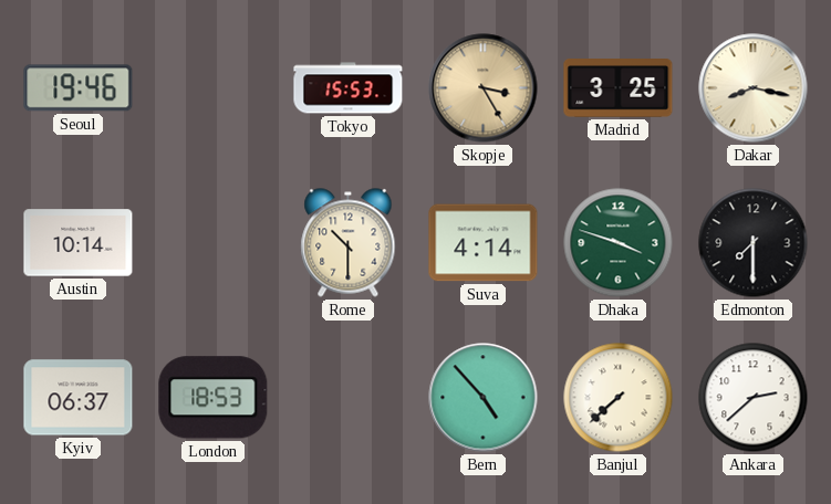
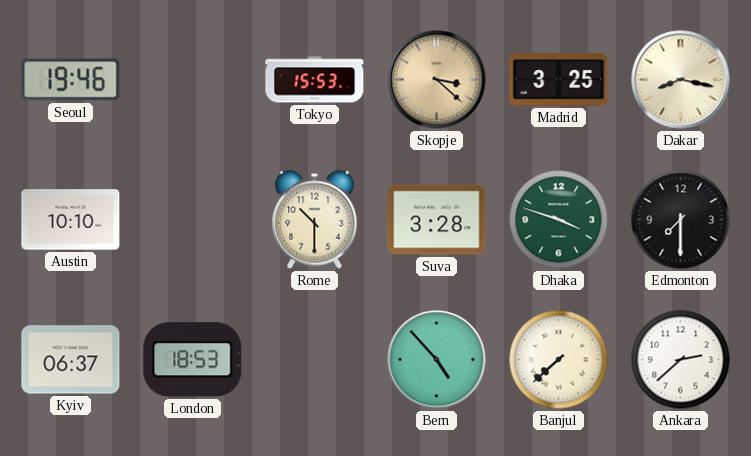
Skopje: 3:25 -> 3:22 (437, 80)
Austin: 10:14 -> 10:10 (71, 220)
Suva: 4:14 -> 3:28 (437, 220)
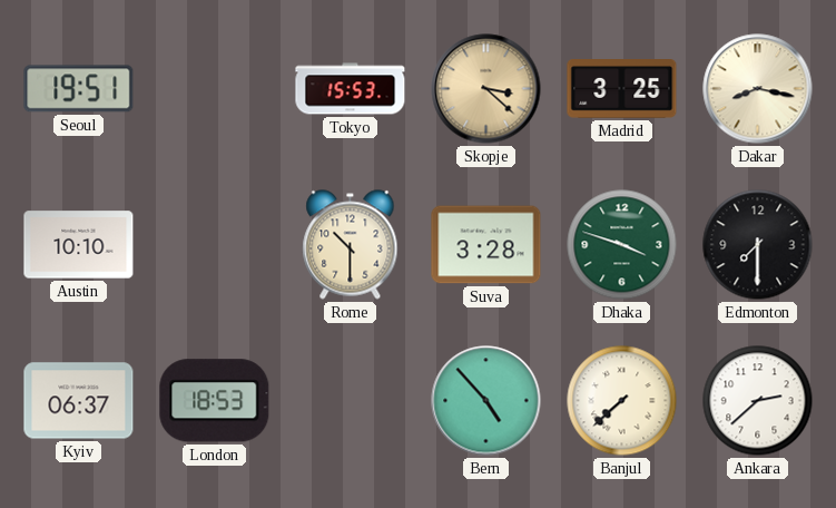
Seoul: 19:46 -> 19:51 (79, 89)
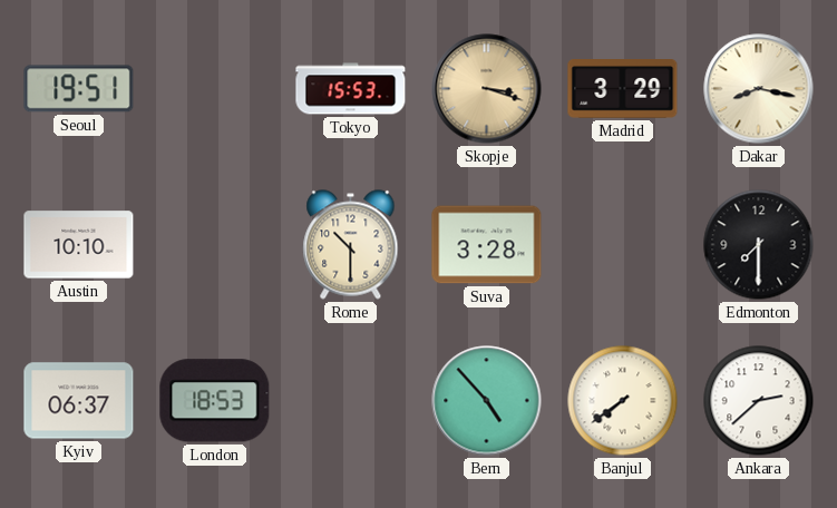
Skopje: 3:22 -> 3:18 (487, 89)
Madrid: 3:25 -> 3:29 (623, 89)
Dhaka: 3:48 -> none (622, 245)
Banjul: 7:38 -> 7:39 (623, 401)
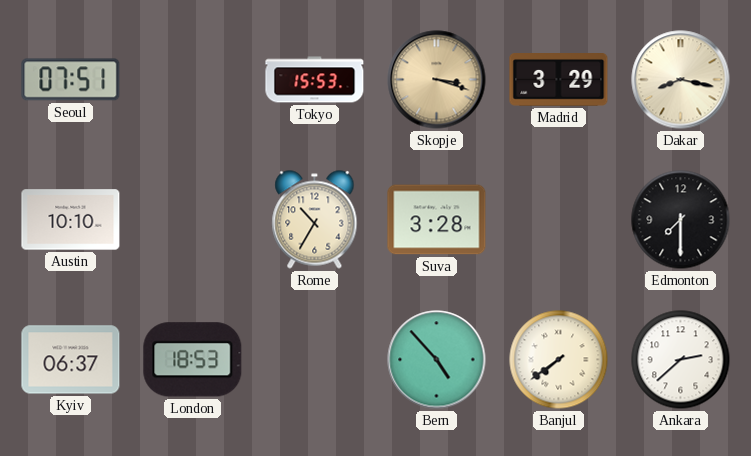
Seoul: 19:51 -> 07:51 (71, 80)
Rome: 10:30 -> 10:35 (315, 220)
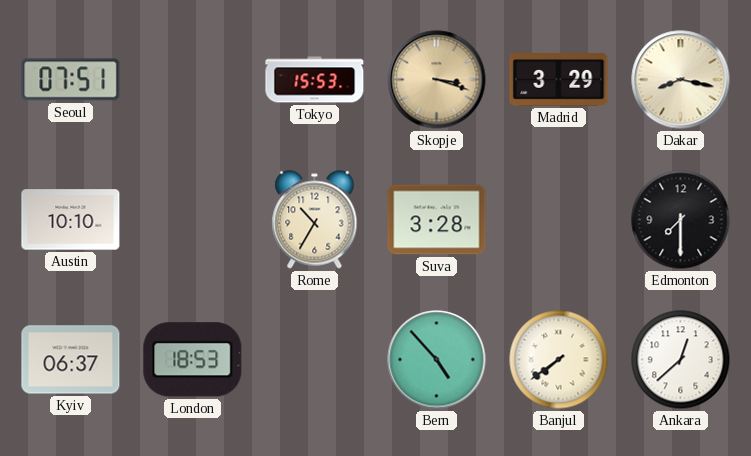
Ankara: 2:38 -> 12:38 (681, 360)
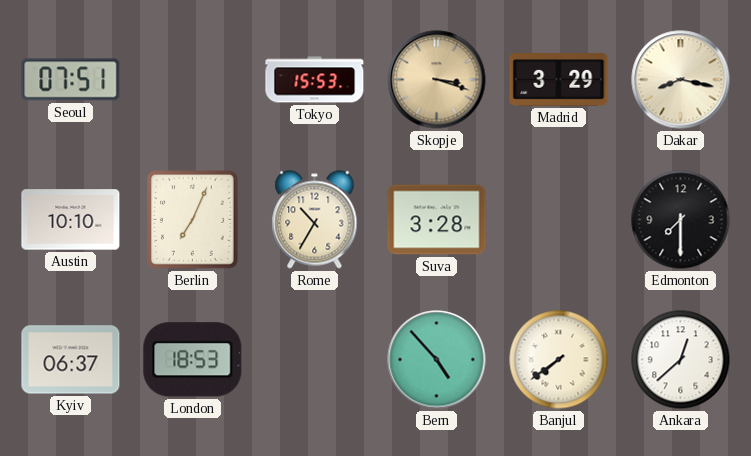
Berlin: none -> 7:04 (193, 220)
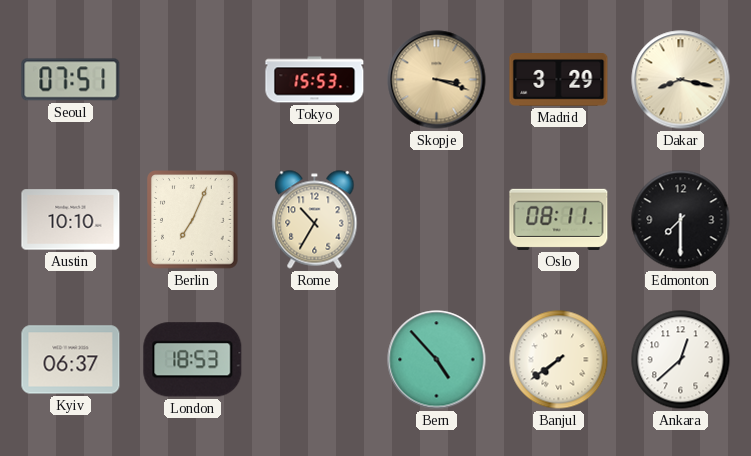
Suva: 3:28 -> none (437, 220)
Oslo: none -> 08:11 (559, 219)
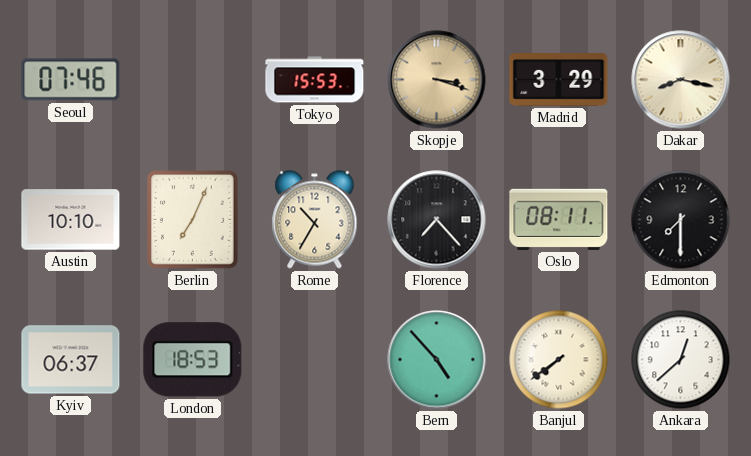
Seoul: 07:51 -> 07:46 (71, 80)
Florence: none -> 7:23 (437, 220)
